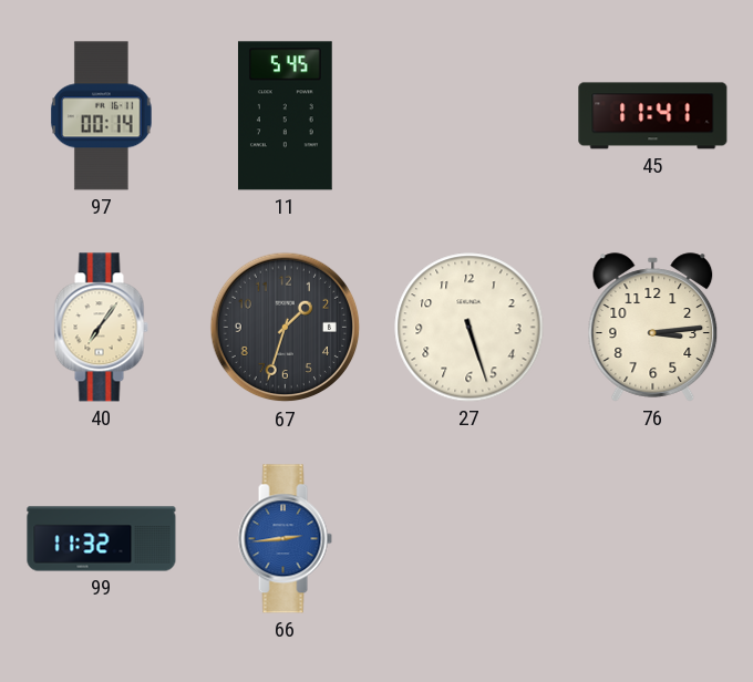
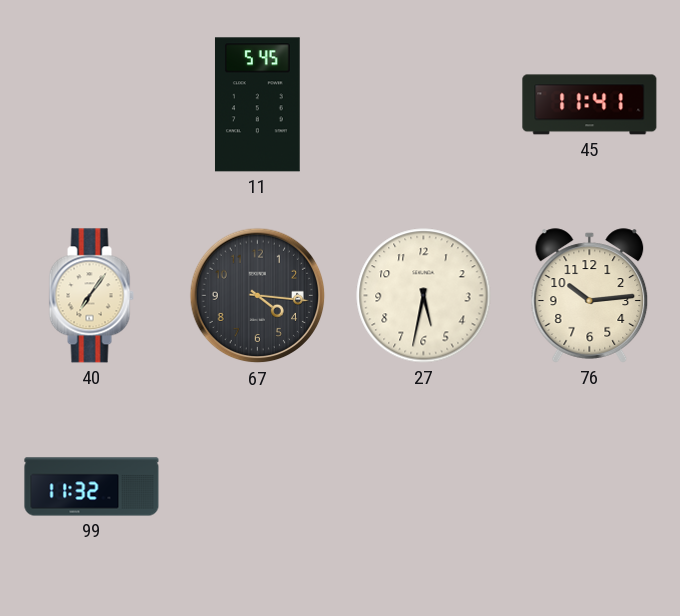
97: 00:14 -> none (102, 116)
67: 1:33 -> 4:16 (258, 296)
27: 5:27 -> 5:32 (424, 296)
76: 3:14 -> 10:14 (590, 296)
66: 2:44 -> none (285, 539)
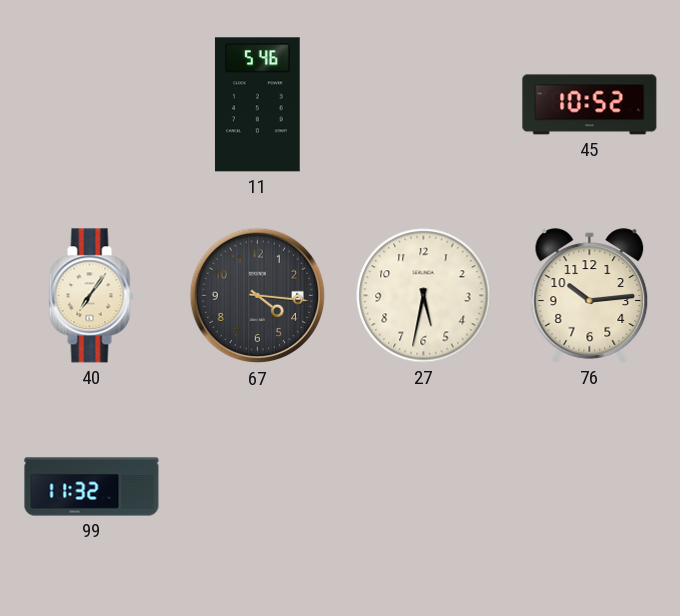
11: 5:45 -> 5:46 (257, 105)
45: 11:41 -> 10:52 (590, 105)
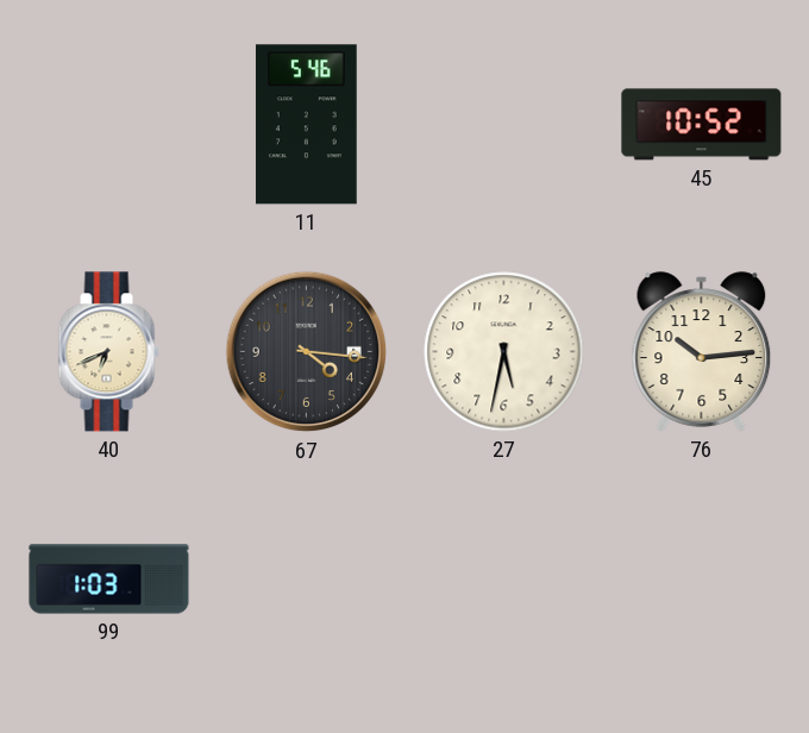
40: 7:06 -> 6:41 (108, 352)
99: 11:32 -> 1:03 (109, 579)
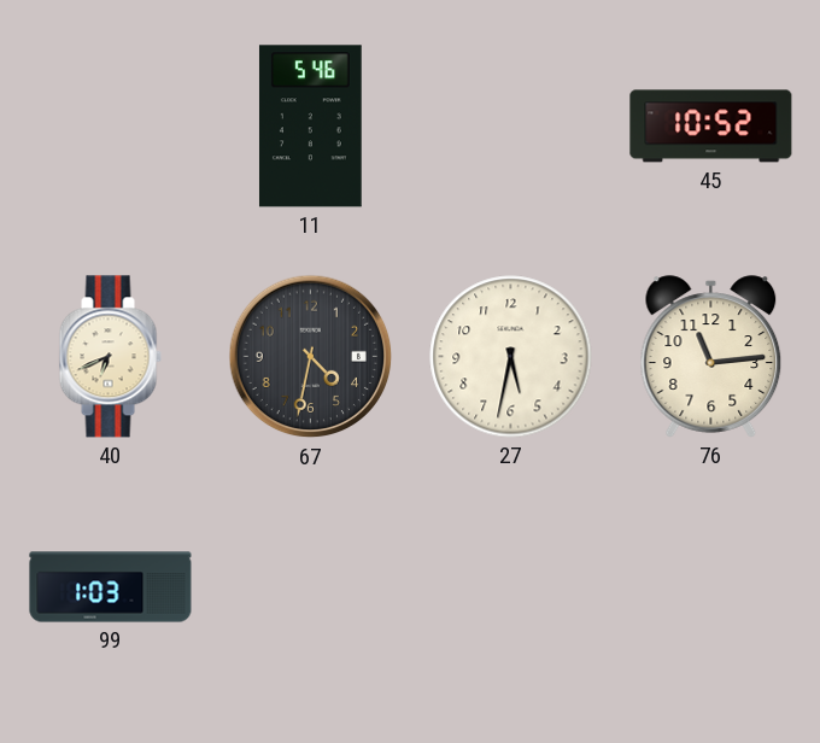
67: 4:16 -> 4:32 (311, 357)
76: 10:14 -> 11:14 (711, 357)
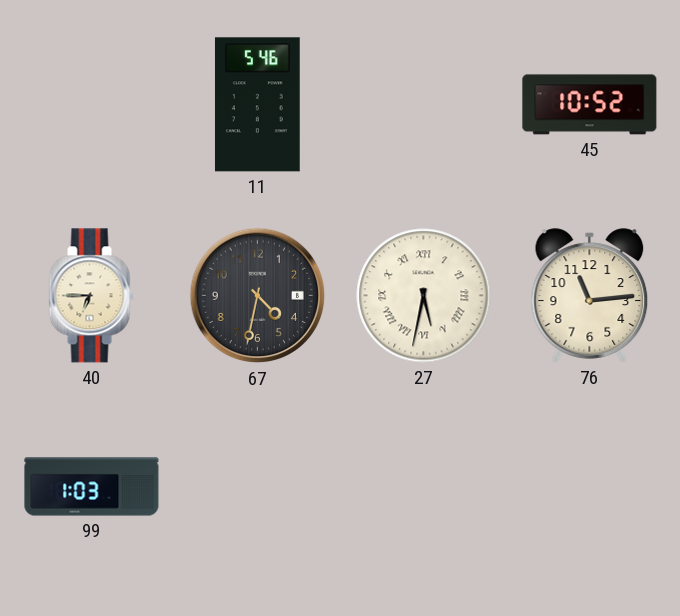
40: 6:41 -> 6:45 (91, 296)
27 numerals: Arabic -> Roman (424, 296)
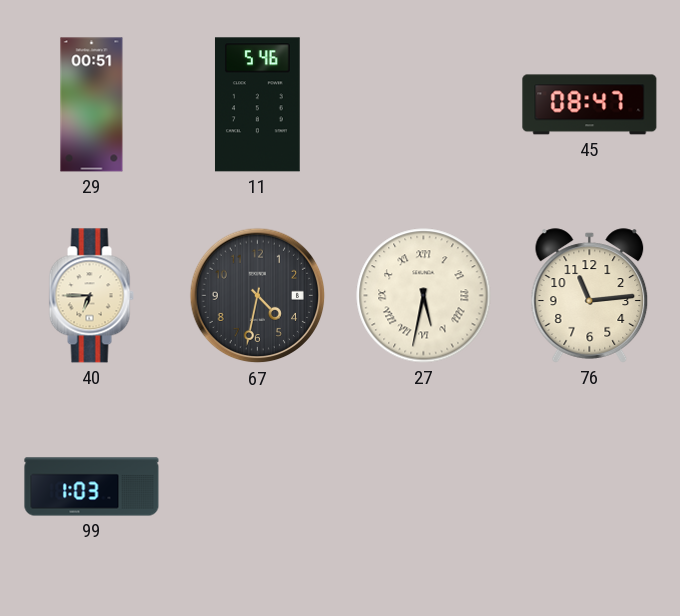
29: none -> 00:51 (92, 105)
45: 10:52 -> 08:47 (590, 105)
